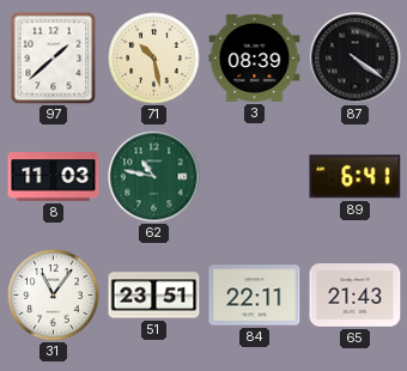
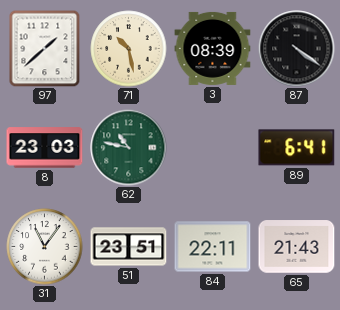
8: 11:03 -> 23:03 (45, 148)
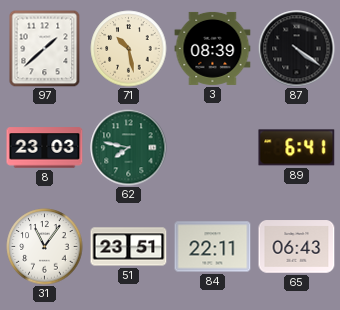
62: 10:47 -> 7:47 (129, 148)
65: 21:43 -> 06:43 (297, 247)
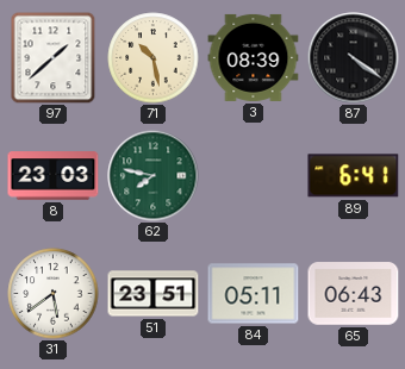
31: 11:06 -> 5:39 (54, 294)
84: 22:11 -> 05:11 (254, 294)
